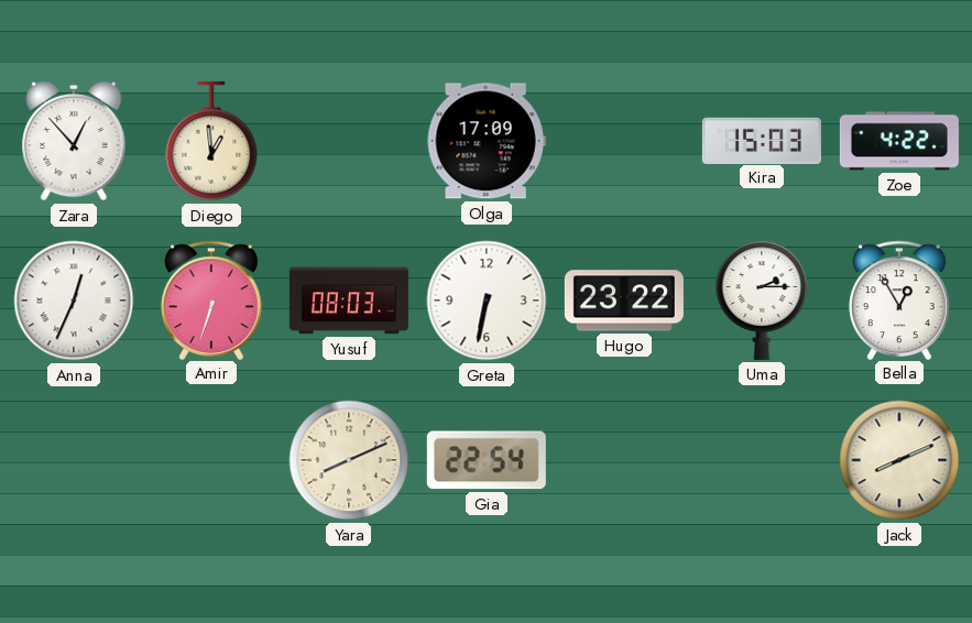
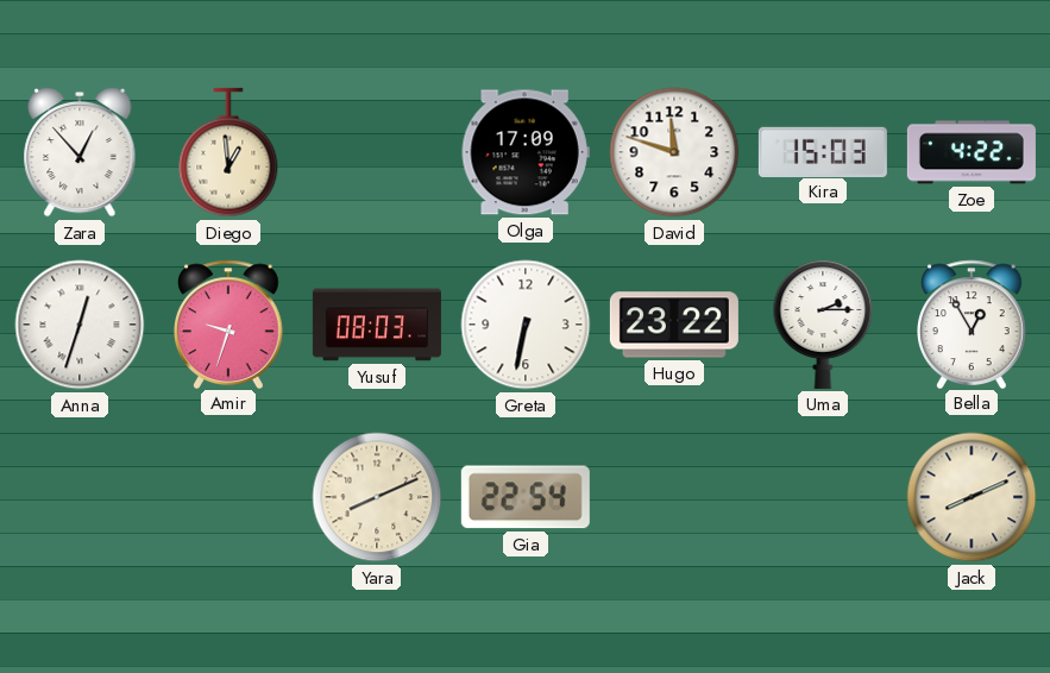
David: none -> 11:48 (674, 152)
Anna: 12:34 -> 12:33 (80, 325)
Amir: 6:33 -> 9:33 (230, 323)
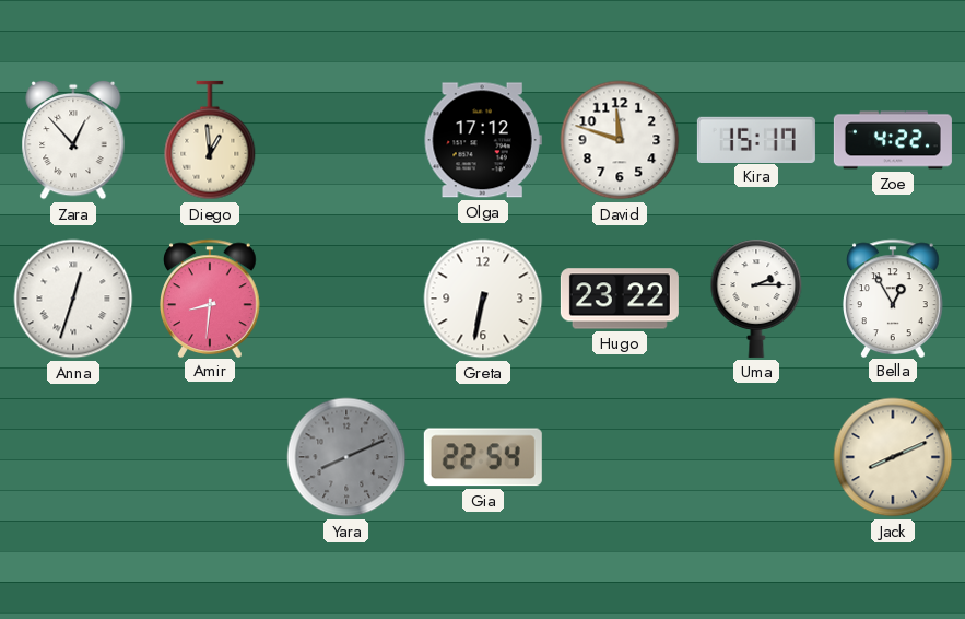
Olga: 17:09 -> 17:12 (483, 140)
Kira: 15:03 -> 15:17 (756, 139)
Amir: 9:33 -> 8:31 (211, 297)
Yusuf: 08:03 -> none (377, 325)
Yara dial: cream -> grey (346, 457)
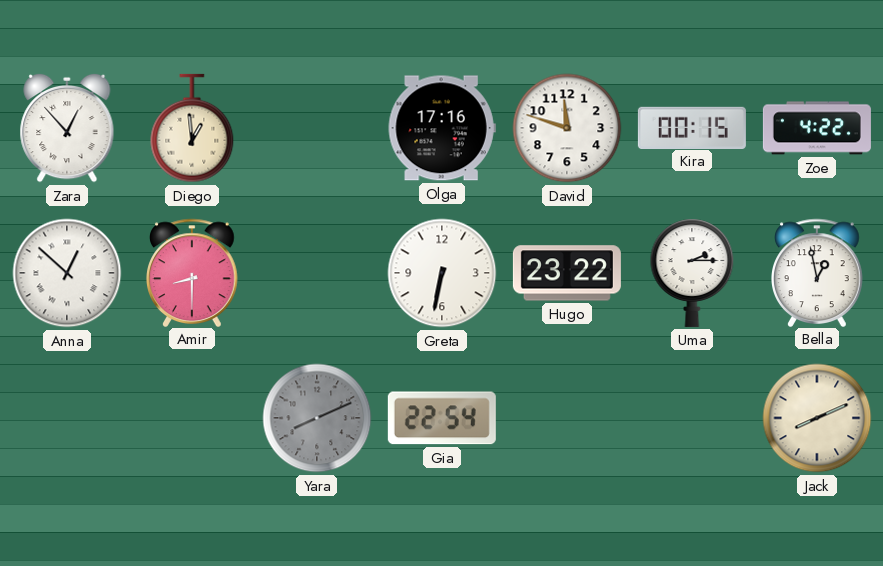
Olga: 17:12 -> 17:16 (442, 128)
Kira: 15:17 -> 00:15 (692, 127)
Anna: 12:33 -> 12:52 (67, 273)
Amir: 8:31 -> 8:30 (193, 272)
Bella: 12:55 -> 12:58 (818, 272)
